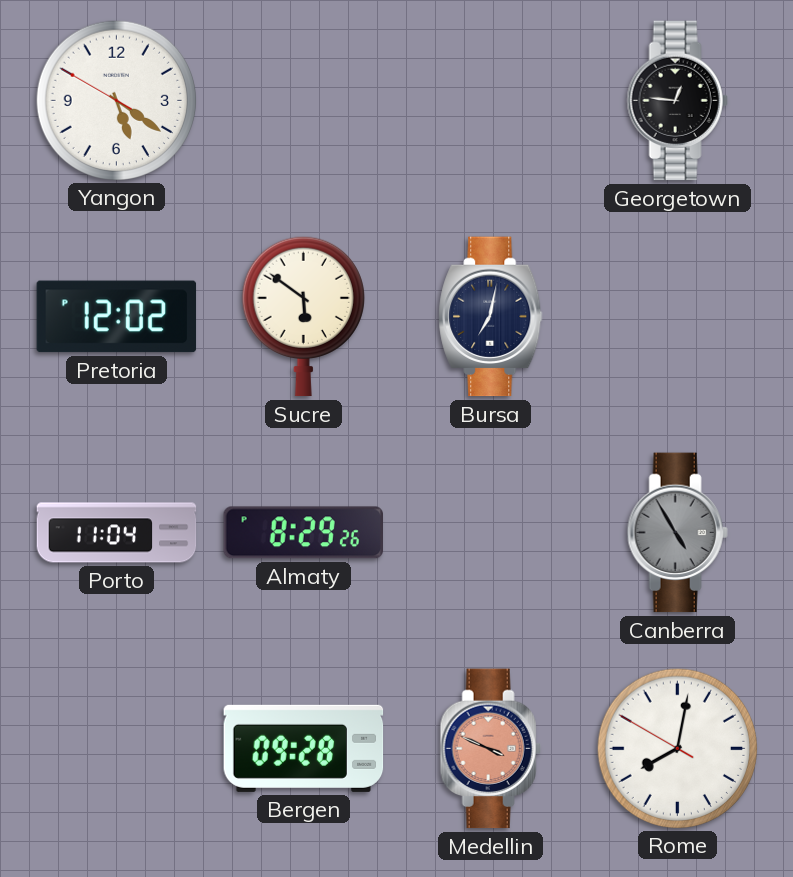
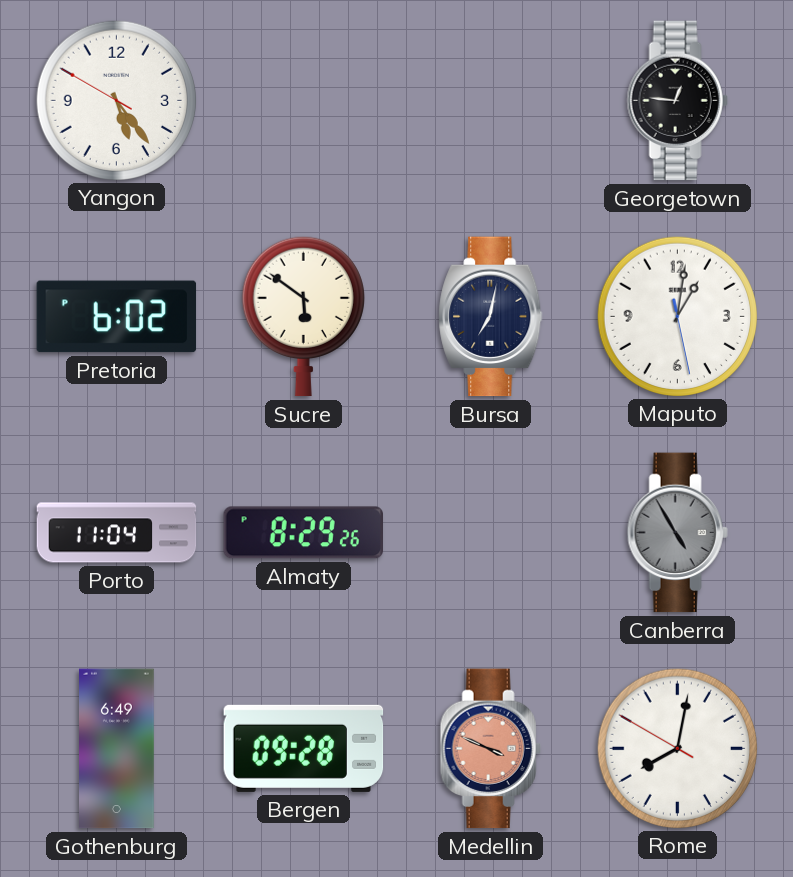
Yangon: 5:20 -> 5:23 (116, 100)
Pretoria: 12:02 -> 6:02 (117, 317)
Maputo: none -> 1:01 (677, 316)
Gothenburg: none -> 6:49 (117, 749)
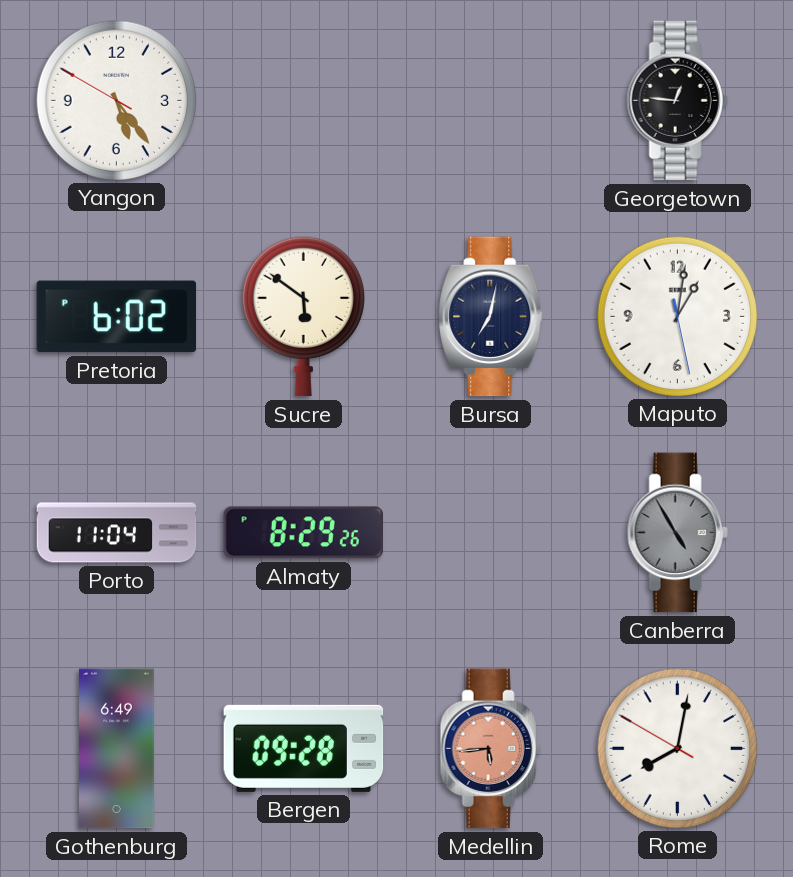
Medellin: 3:49 -> 5:44 (490, 749)
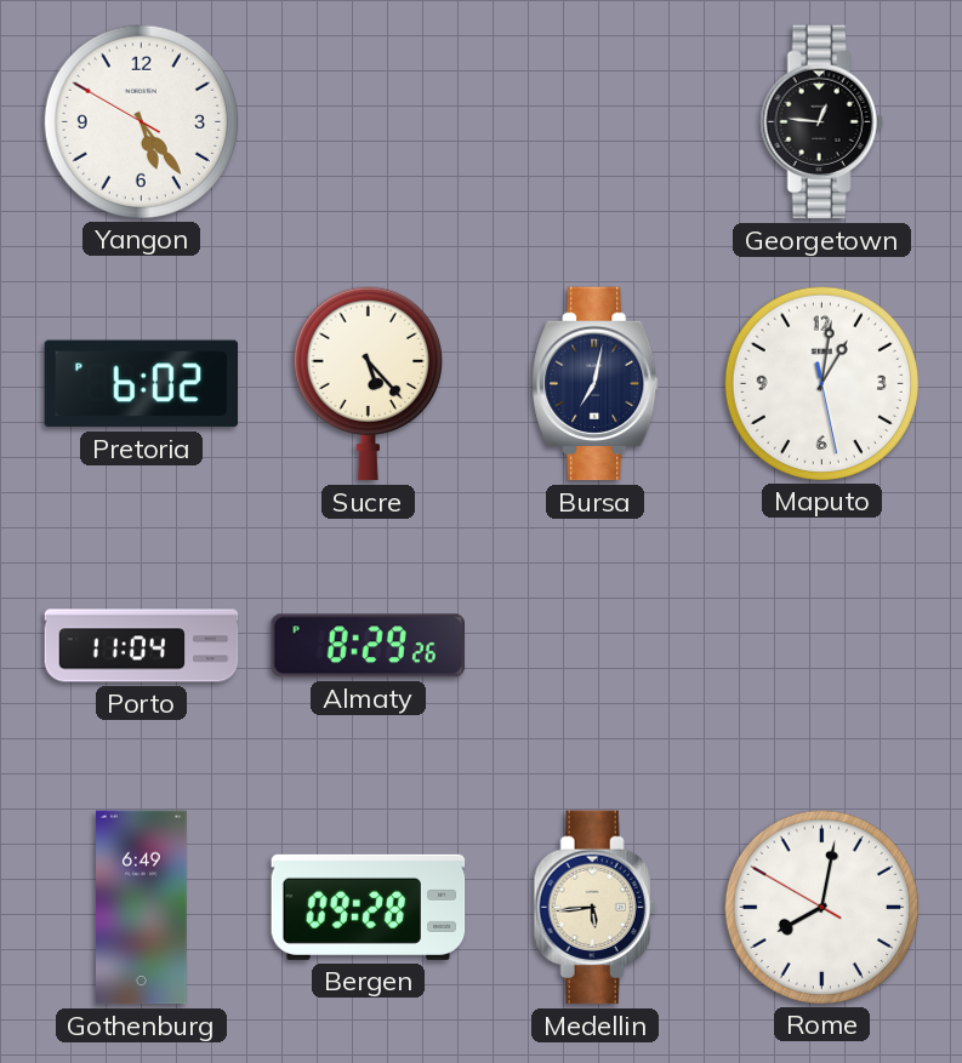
Sucre: 5:51 -> 5:23 (368, 383)
Canberra: 4:55 -> none (677, 533)
Medellin dial: salmon -> cream (594, 908)
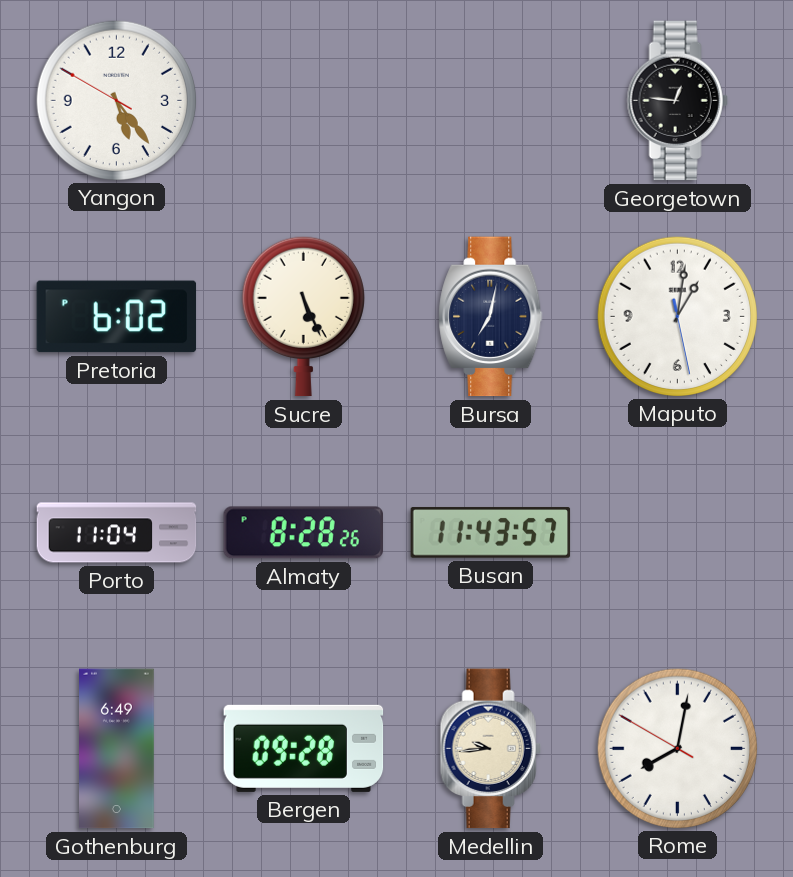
Sucre: 5:23 -> 5:26 (303, 316)
Almaty: 8:29 -> 8:28 (303, 533)
Busan: none -> 11:43 (491, 533)
Medellin: 5:44 -> 9:44 (490, 749)
